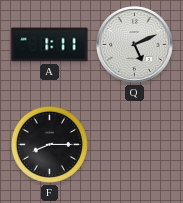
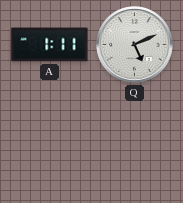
F: 8:15 -> none (49, 144)
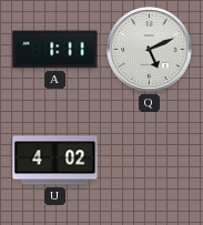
U: none -> 4:02 (55, 161)
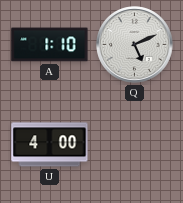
A: 1:11 -> 1:10 (50, 45)
U: 4:02 -> 4:00 (50, 145)
